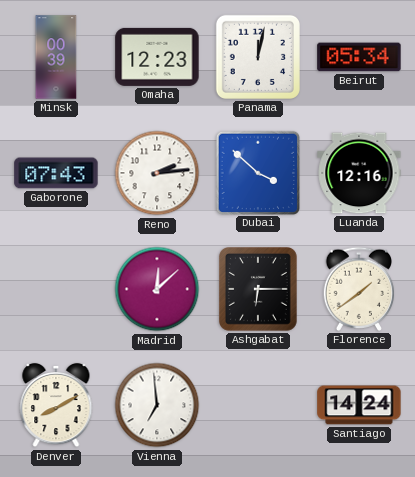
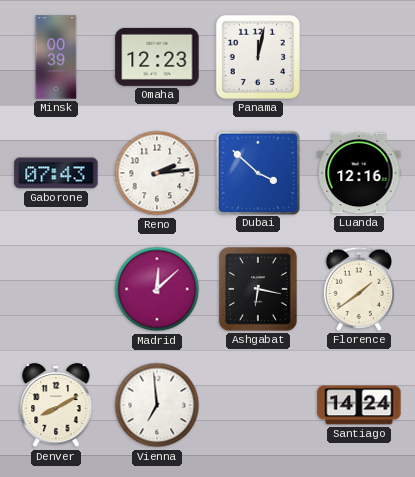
Beirut: 05:34 -> none (359, 57)
Ashgabat: 6:15 -> 6:17 (258, 290)
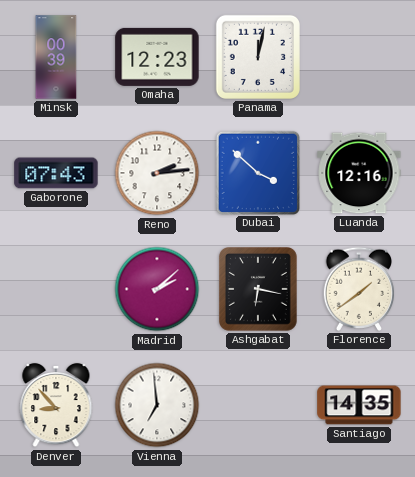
Madrid: 12:08 -> 2:08 (157, 289)
Denver: 8:10 -> 8:53 (56, 405)
Santiago: 14:24 -> 14:35 (359, 405)
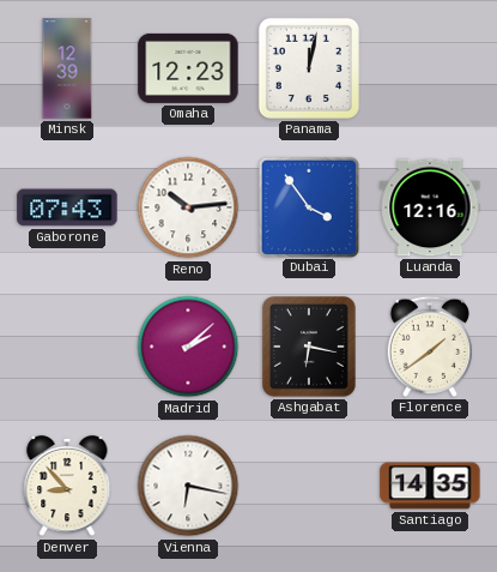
Minsk: 00:39 -> 12:39 (67, 68)
Reno: 2:14 -> 10:14 (188, 207)
Dubai: 3:52 -> 3:54 (308, 206)
Vienna: 6:59 -> 6:17 (188, 486)
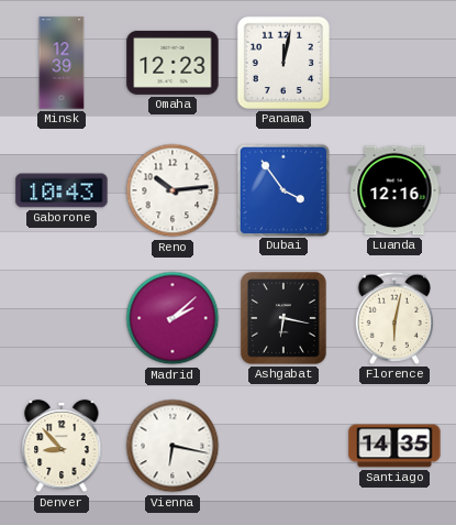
Gaborone: 07:43 -> 10:43 (62, 190)
Florence: 1:39 -> 6:02 (393, 318)
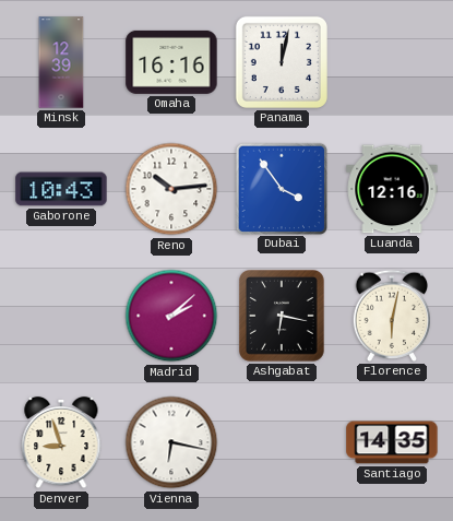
Omaha: 12:23 -> 16:16 (171, 62)
Denver: 8:53 -> 8:57 (61, 442)
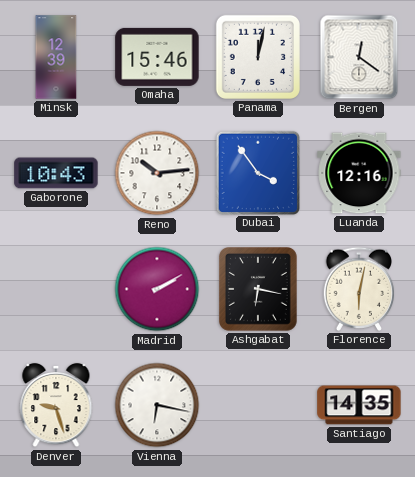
Omaha: 16:16 -> 15:46 (157, 57)
Bergen: none -> 12:21 (359, 57)
Madrid: 2:08 -> 2:10 (157, 289)
Denver: 8:57 -> 9:27 (56, 405)
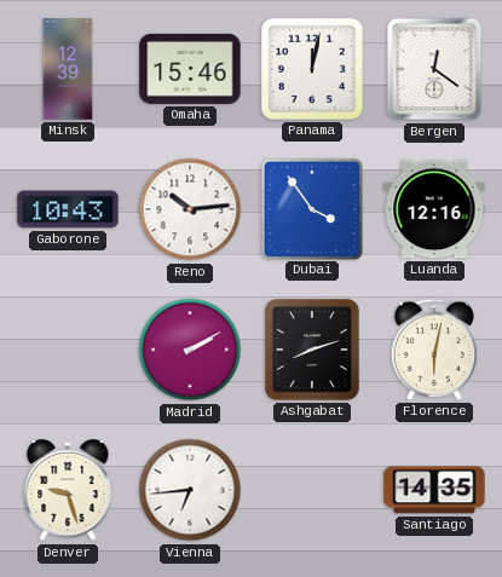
Ashgabat: 6:17 -> 8:12 (312, 351)
Vienna: 6:17 -> 6:44 (190, 490)
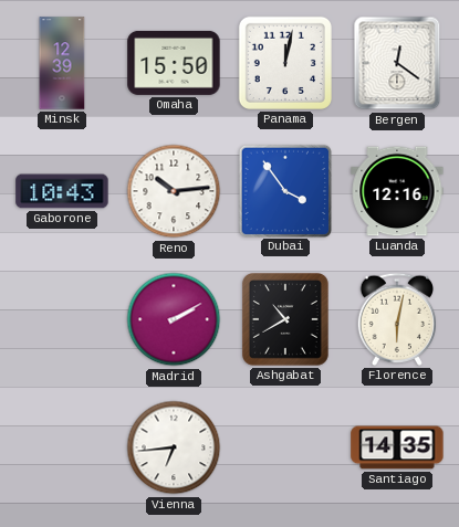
Omaha: 15:46 -> 15:50 (174, 63)
Ashgabat: 8:12 -> 10:40 (285, 320)
Denver: 9:27 -> none (68, 490)
